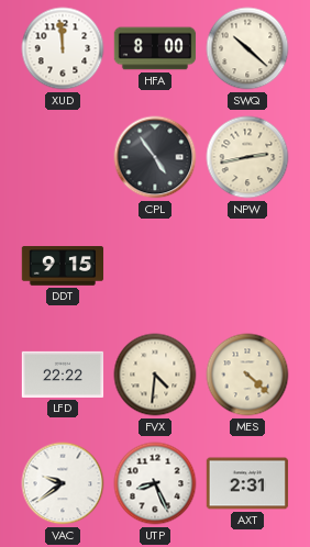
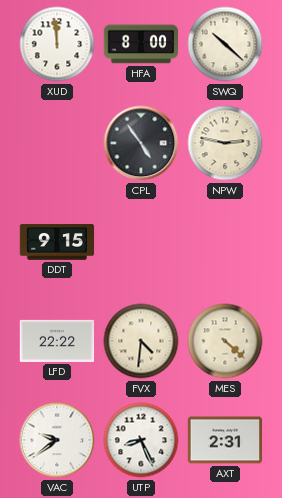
NPW: 2:43 -> 2:47 (225, 143)
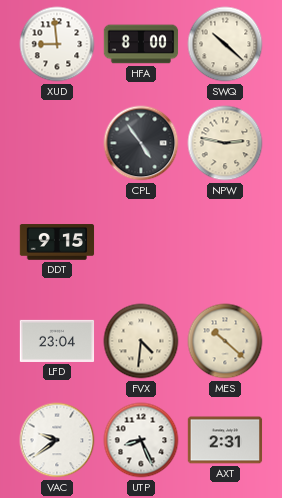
XUD: 11:59 -> 8:59 (57, 44)
LFD: 22:22 -> 23:04 (57, 341)
MES: 4:22 -> 10:22 (225, 341)
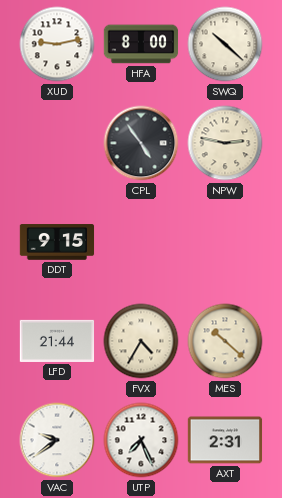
XUD: 8:59 -> 9:13 (57, 44)
LFD: 23:04 -> 21:44 (57, 341)
FVX: 4:31 -> 4:35 (141, 341)
UTP: 8:26 -> 7:26 (141, 440)
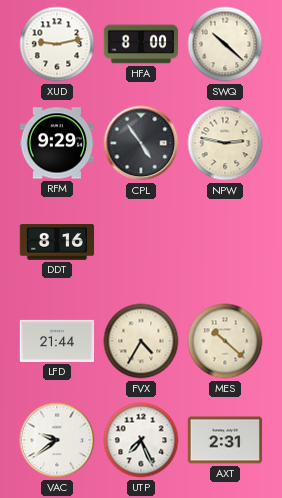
RFM: none -> 9:29 (57, 143)
DDT: 9:15 -> 8:16 (57, 242)
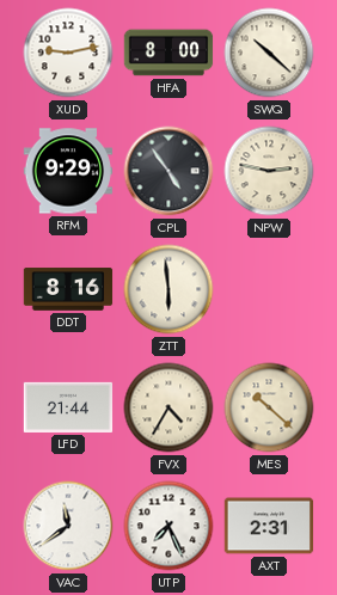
ZTT: none -> 5:59 (168, 289)
VAC: 9:39 -> 11:39 (68, 526)
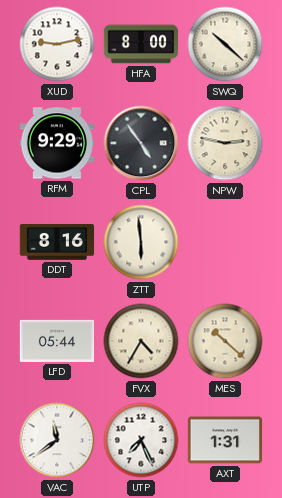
LFD: 21:44 -> 05:44 (57, 341)
AXT: 2:31 -> 1:31 (225, 440)
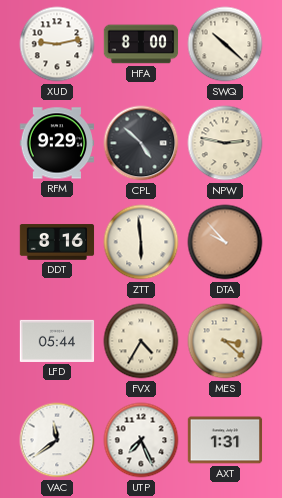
CPL: 4:54 -> 4:52 (141, 143)
DTA: none -> 9:53 (225, 242)
MES: 10:22 -> 3:22 (225, 341)
